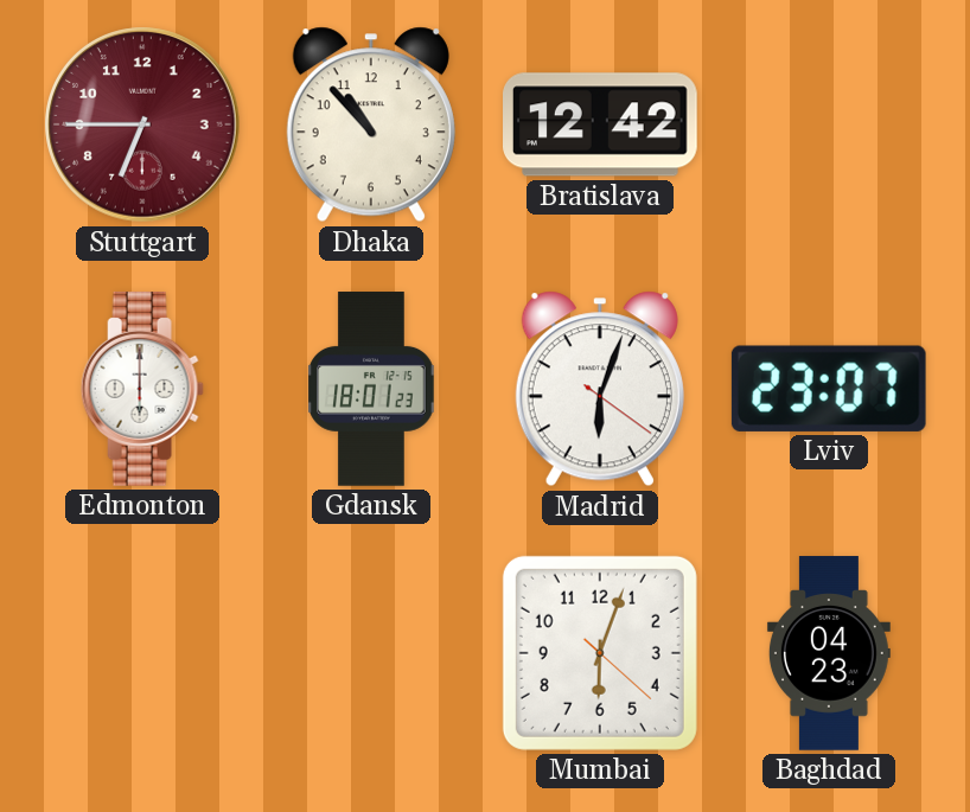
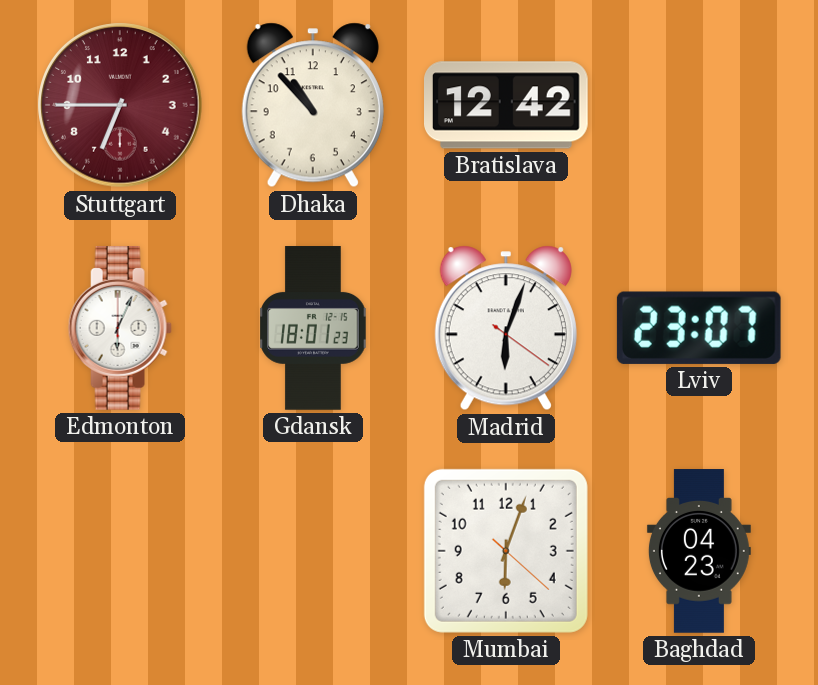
Edmonton: 6:00 -> 6:04 (120, 329)
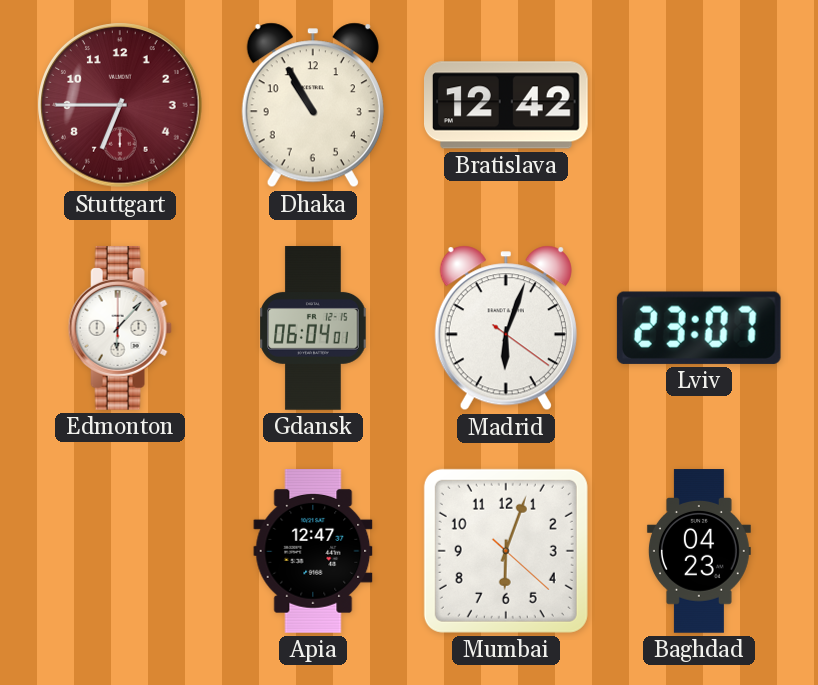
Dhaka: 10:53 -> 10:55 (313, 105)
Edmonton: 6:04 -> 6:07 (120, 329)
Gdansk: 18:01 -> 06:04 (313, 328)
Apia: none -> 12:47 (313, 552)
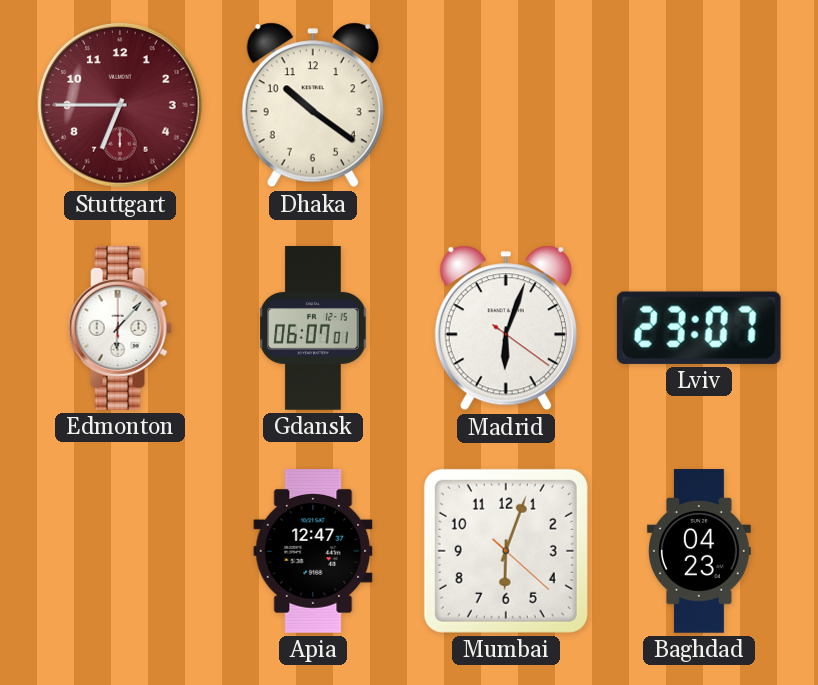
Dhaka: 10:55 -> 10:21 (313, 105)
Bratislava: 12:42 -> none (507, 105)
Gdansk: 06:04 -> 06:07 (313, 328)
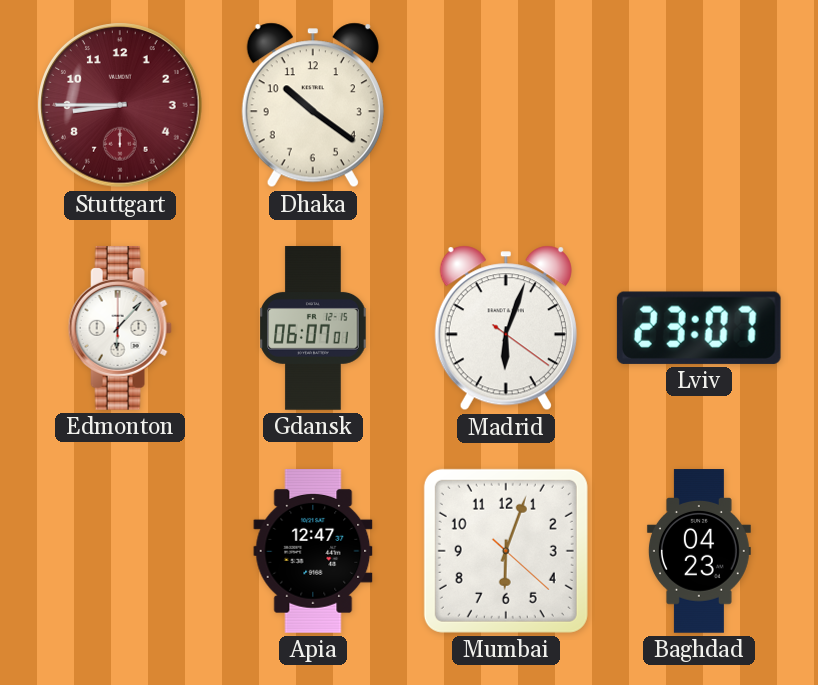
Stuttgart: 6:45 -> 8:45 (120, 105)
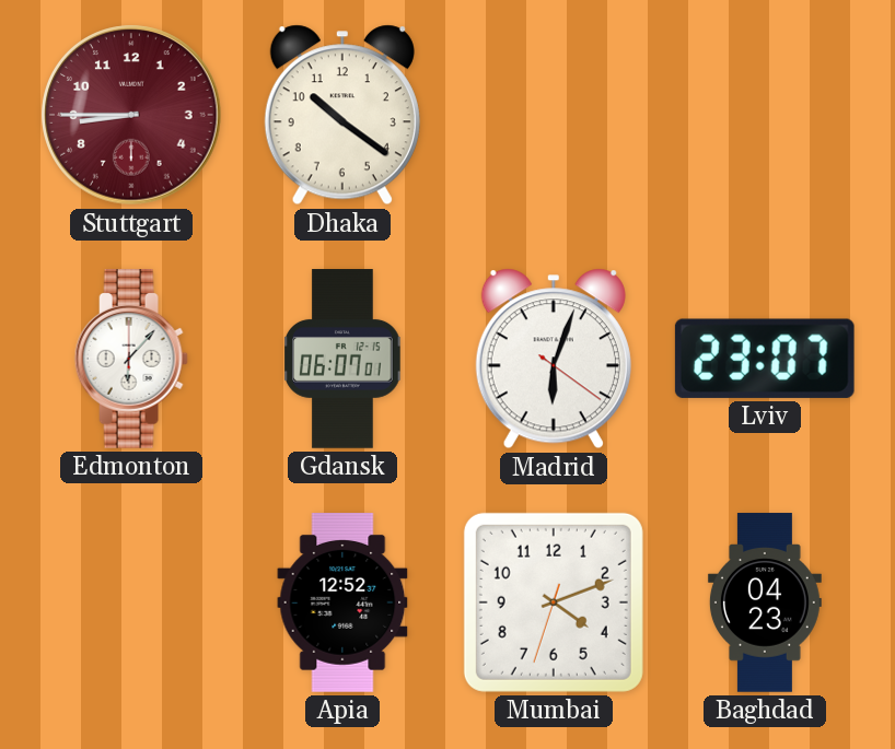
Apia: 12:47 -> 12:52 (342, 604)
Mumbai: 6:03 -> 4:11 (554, 602)
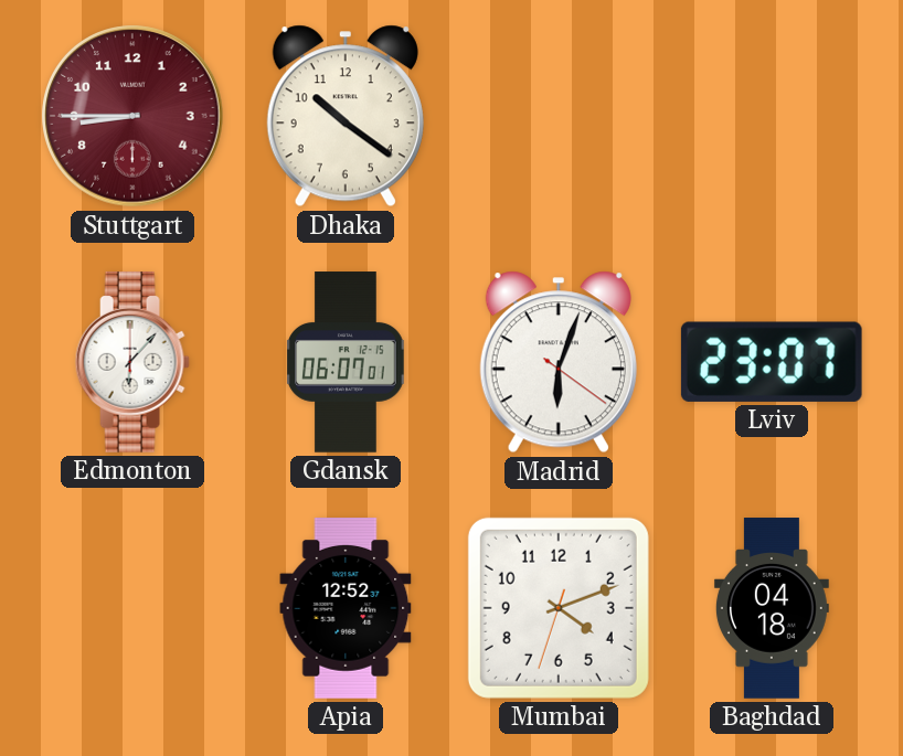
Baghdad: 04:23 -> 04:18 (772, 608)
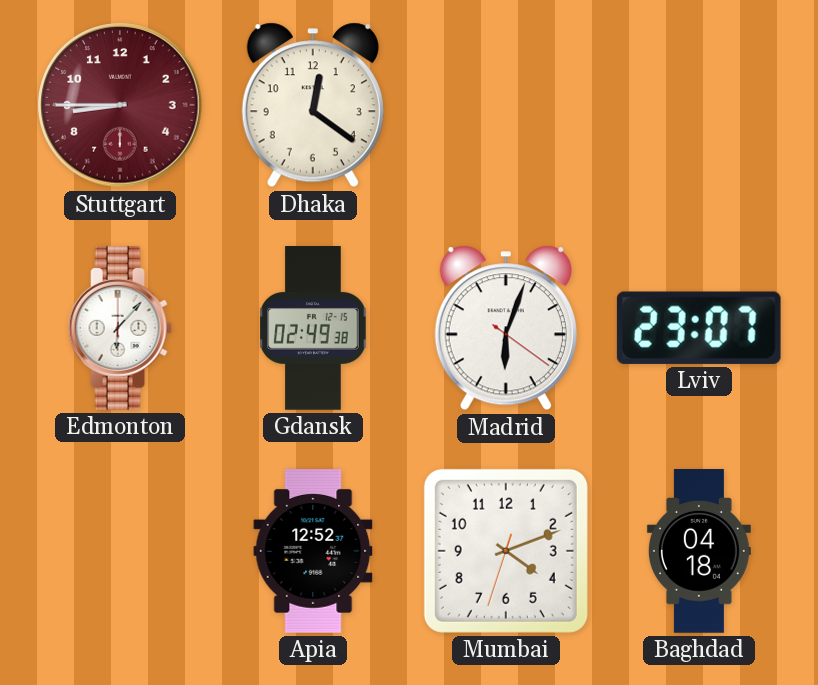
Dhaka: 10:21 -> 12:21 (313, 105)
Gdansk: 06:07 -> 02:49 (313, 328)
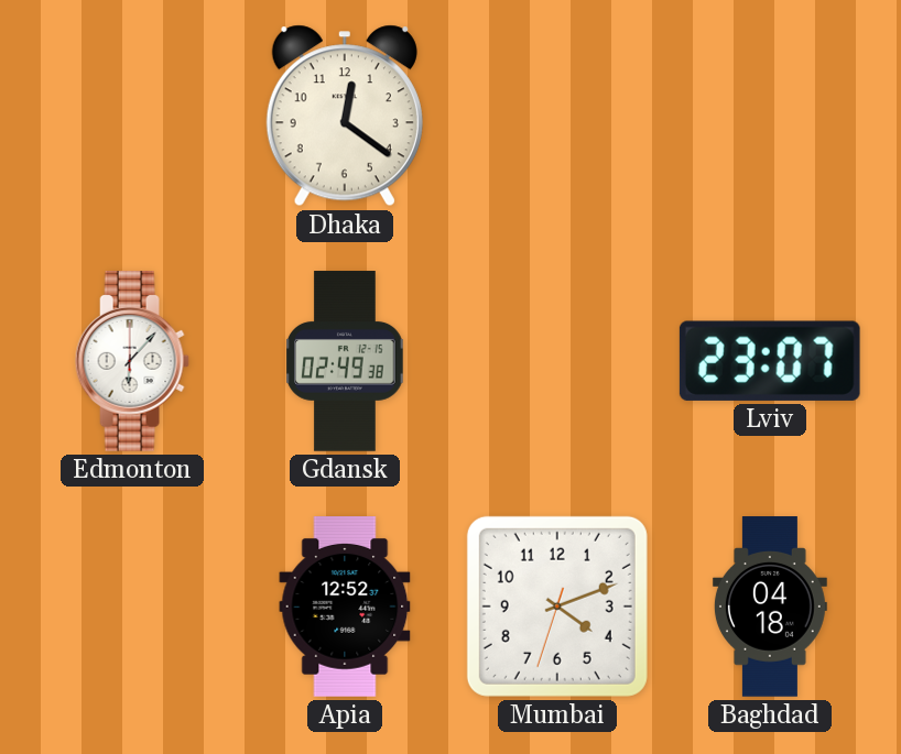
Stuttgart: 8:45 -> none (120, 105)
Madrid: 6:03 -> none (506, 328)
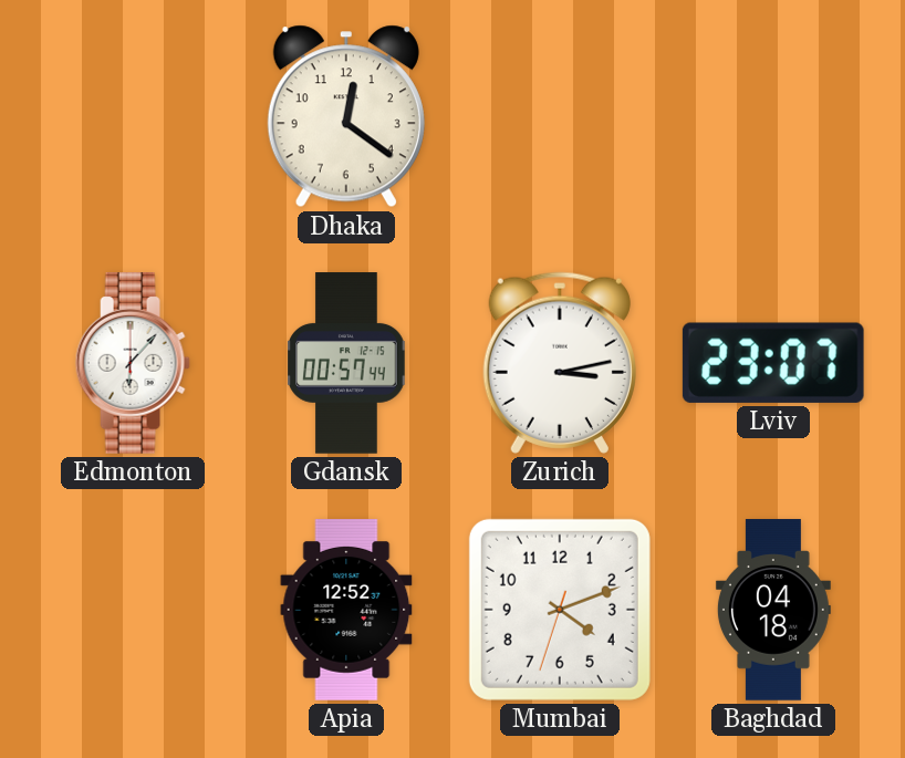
Gdansk: 02:49 -> 00:57 (346, 363)
Zurich: none -> 3:13 (560, 363)
